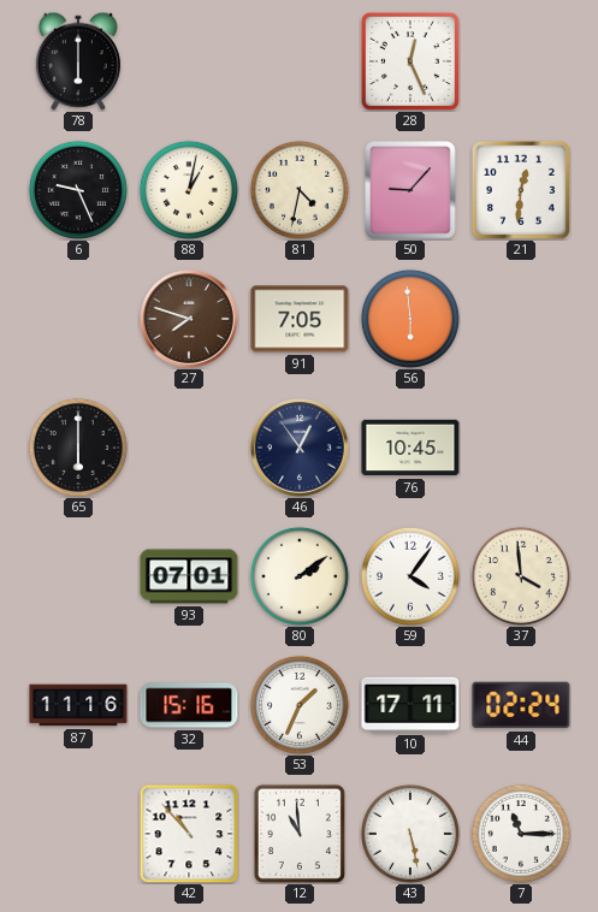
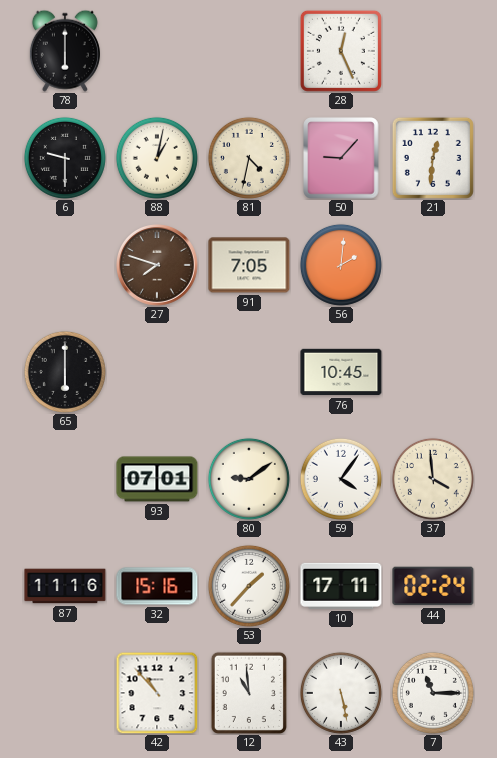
6: 9:26 -> 9:30 (65, 158)
56: 5:59 -> 2:01 (341, 265)
46: 12:54 -> none (301, 449)
80: 2:09 -> 9:09 (249, 479)
53: 1:34 -> 1:37 (249, 586)
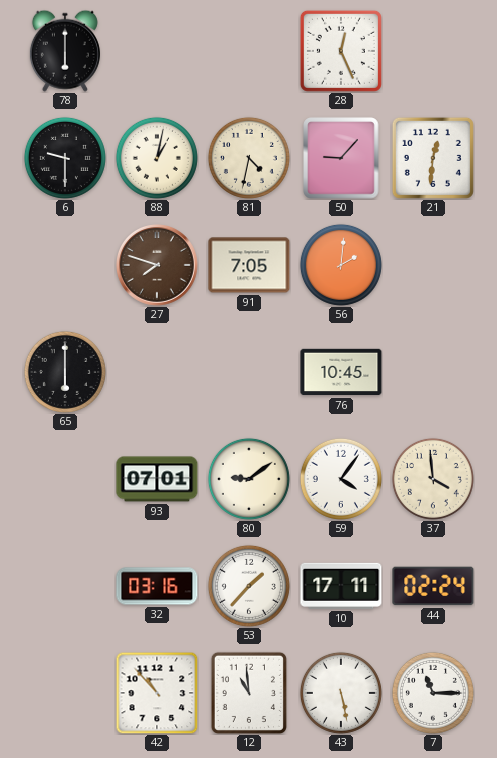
87: 11:16 -> none (65, 586)
32: 15:16 -> 03:16 (157, 586)
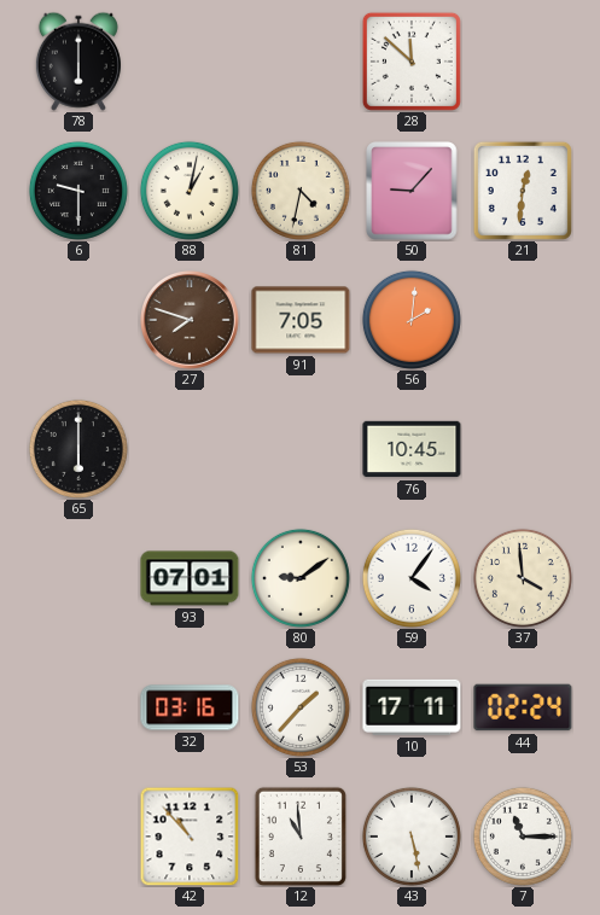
28: 12:26 -> 11:52 (412, 62)
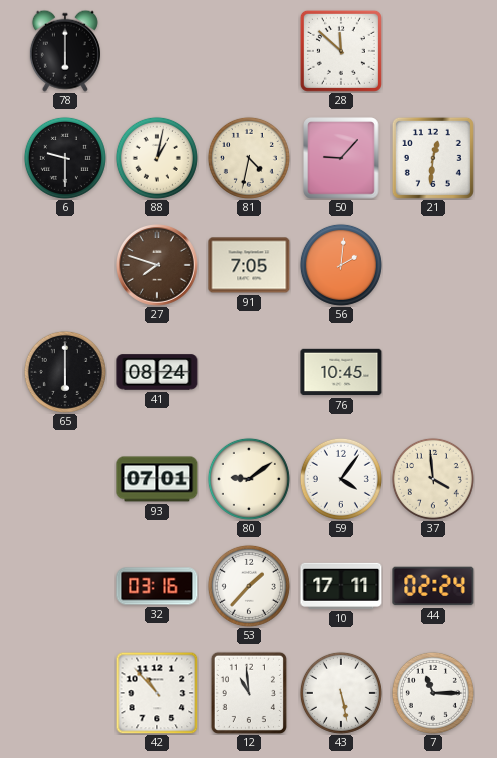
41: none -> 08:24 (157, 372)
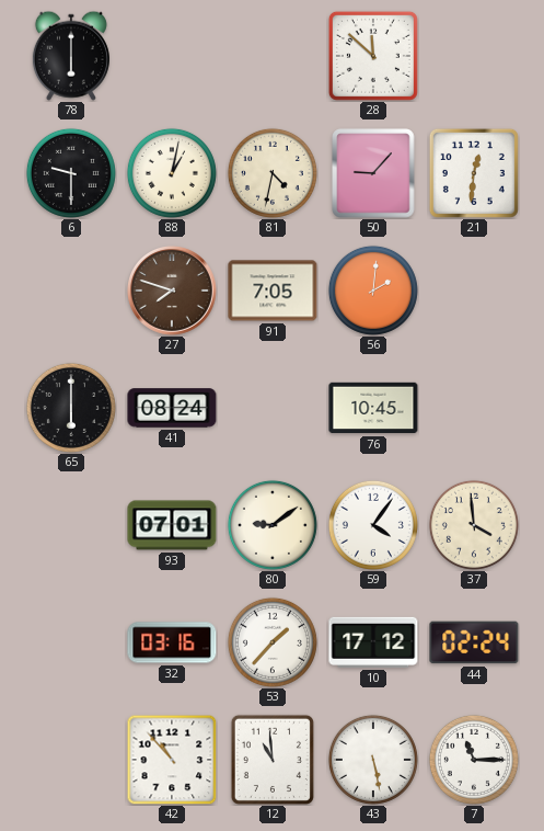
10: 17:11 -> 17:12 (373, 642)
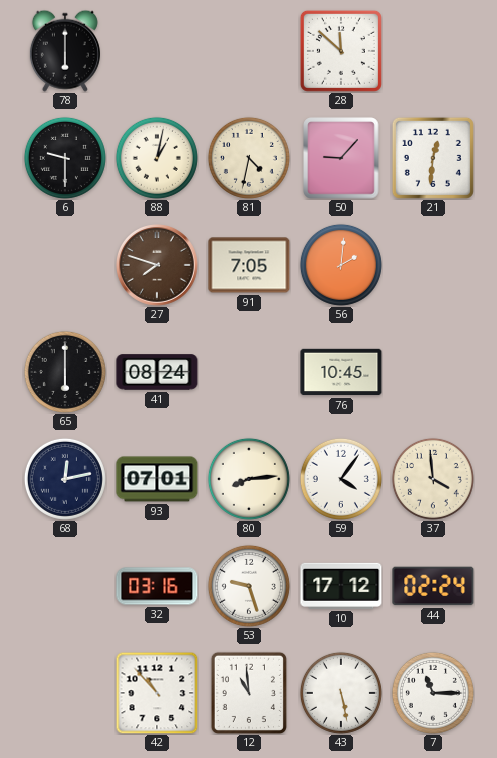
68: none -> 12:13 (65, 479)
80: 9:09 -> 8:14 (249, 479)
53: 1:37 -> 9:27 (249, 586)
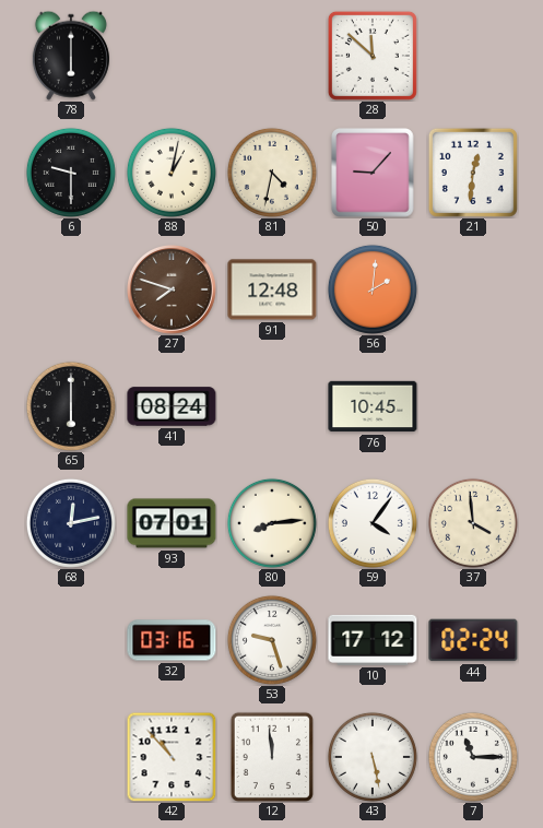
91: 7:05 -> 12:48 (272, 289)
12: 10:59 -> 11:59 (272, 757)
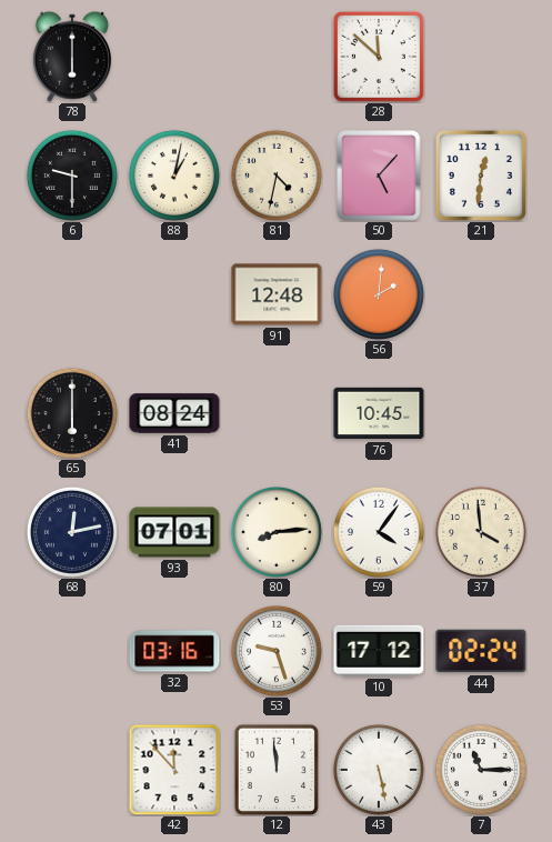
50: 9:07 -> 5:07 (379, 176)
27: 7:48 -> none (173, 291)
42: 10:53 -> 11:53 (174, 770)
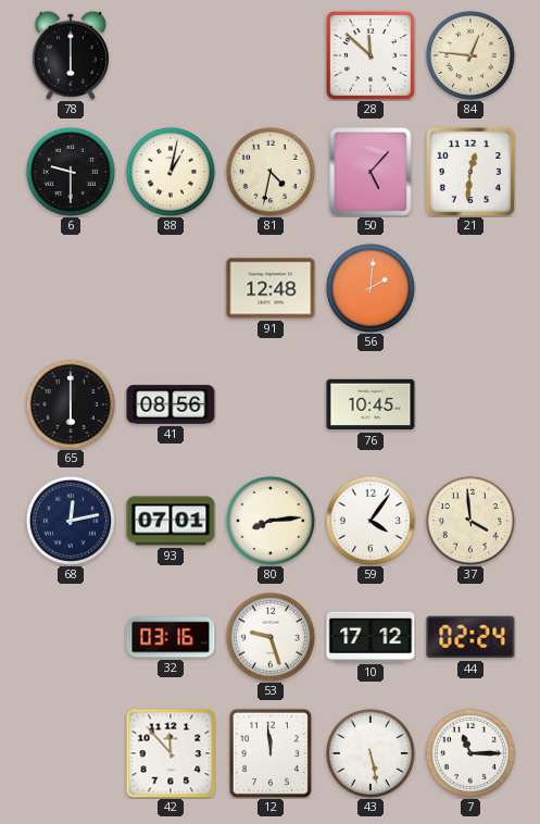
84: none -> 12:46 (470, 55)
41: 08:24 -> 08:56 (171, 404)
